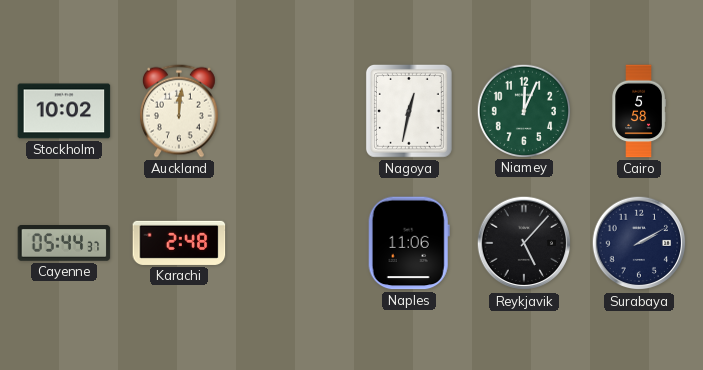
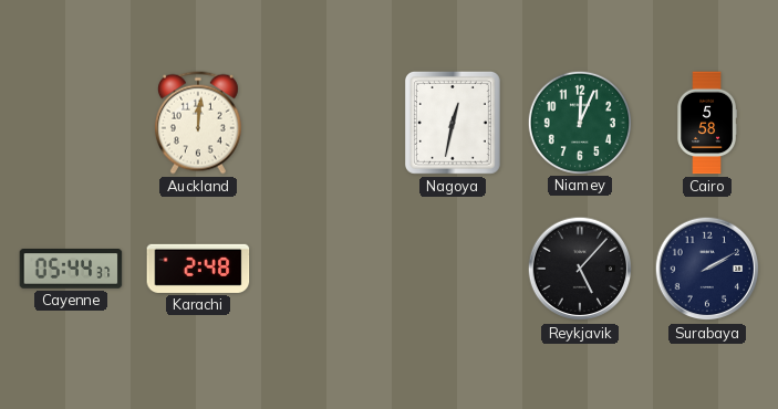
Stockholm: 10:02 -> none (64, 111)
Naples: 11:06 -> none (409, 243)
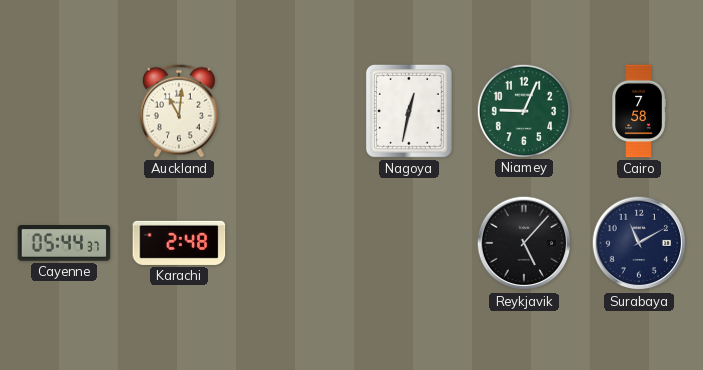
Auckland: 12:01 -> 11:01 (179, 111)
Niamey: 12:04 -> 9:04 (523, 110)
Cairo: 5:58 -> 7:58 (639, 111)
Surabaya: 2:10 -> 11:10 (639, 243)
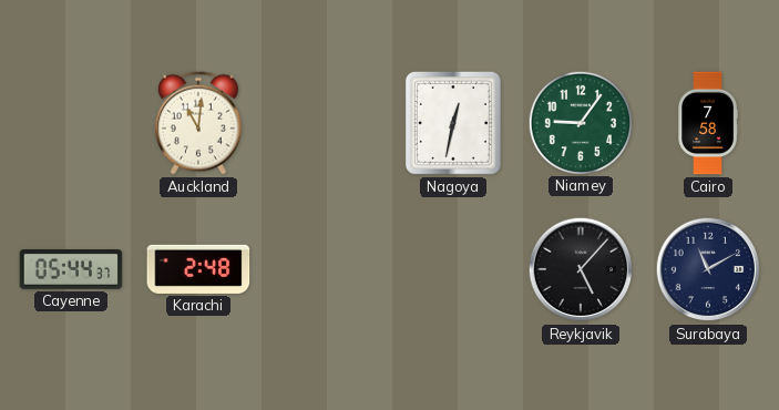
Niamey: 9:04 -> 9:06 (580, 122)
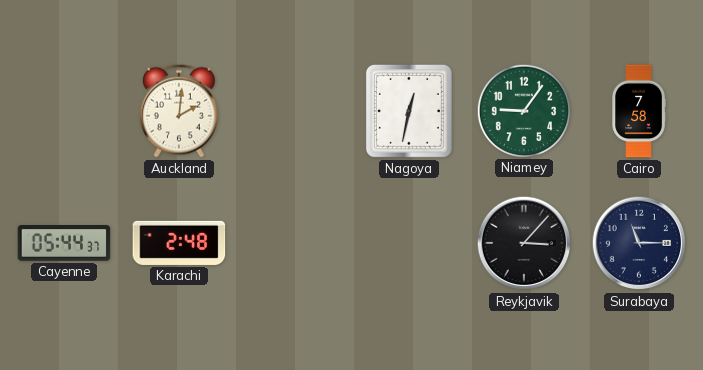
Auckland: 11:01 -> 2:01 (179, 111)
Reykjavik: 5:07 -> 3:07 (524, 243)
Surabaya: 11:10 -> 11:15 (639, 243)
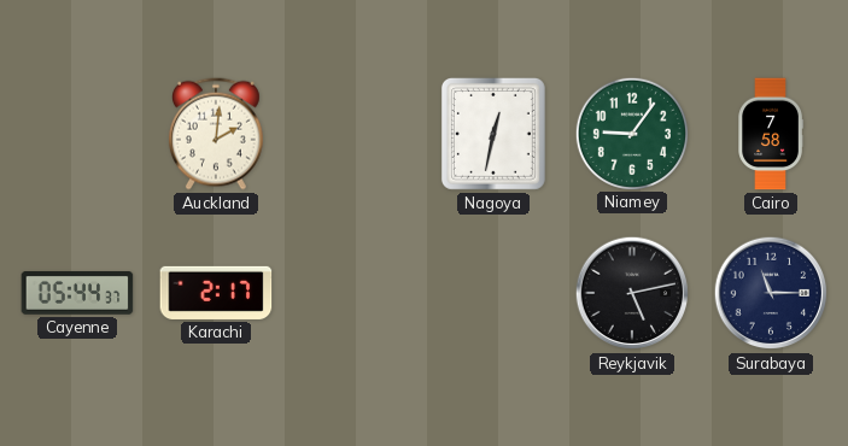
Karachi: 2:48 -> 2:17 (216, 293)
Reykjavik: 3:07 -> 5:13 (632, 293)
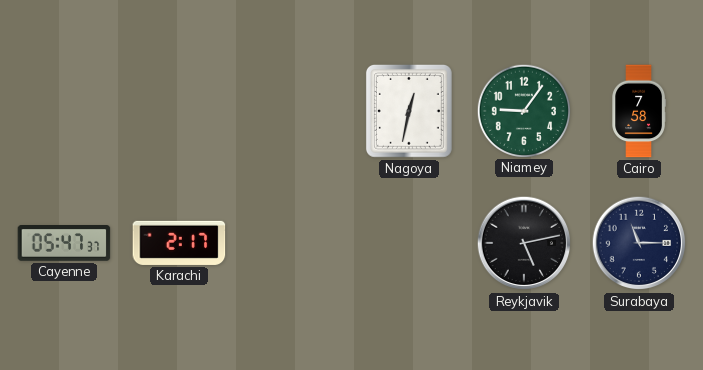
Auckland: 2:01 -> none (216, 134)
Cayenne: 05:44 -> 05:47 (64, 243)
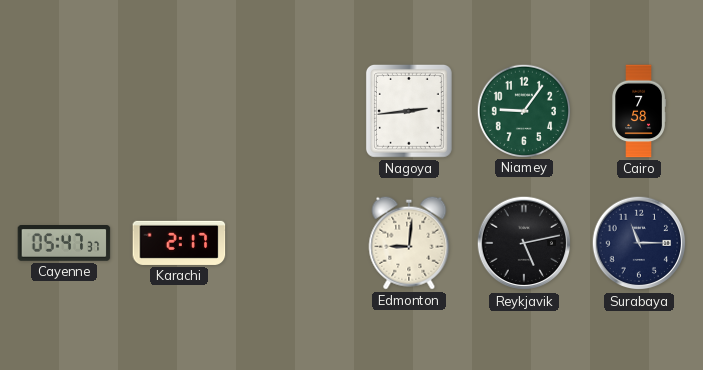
Nagoya: 12:32 -> 2:44 (409, 111)
Edmonton: none -> 9:01 (409, 243)
